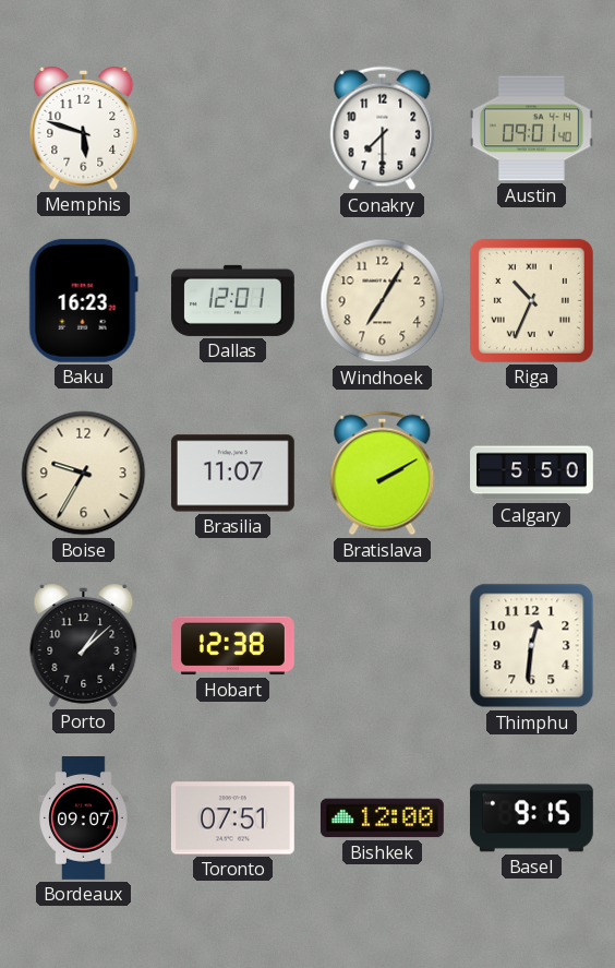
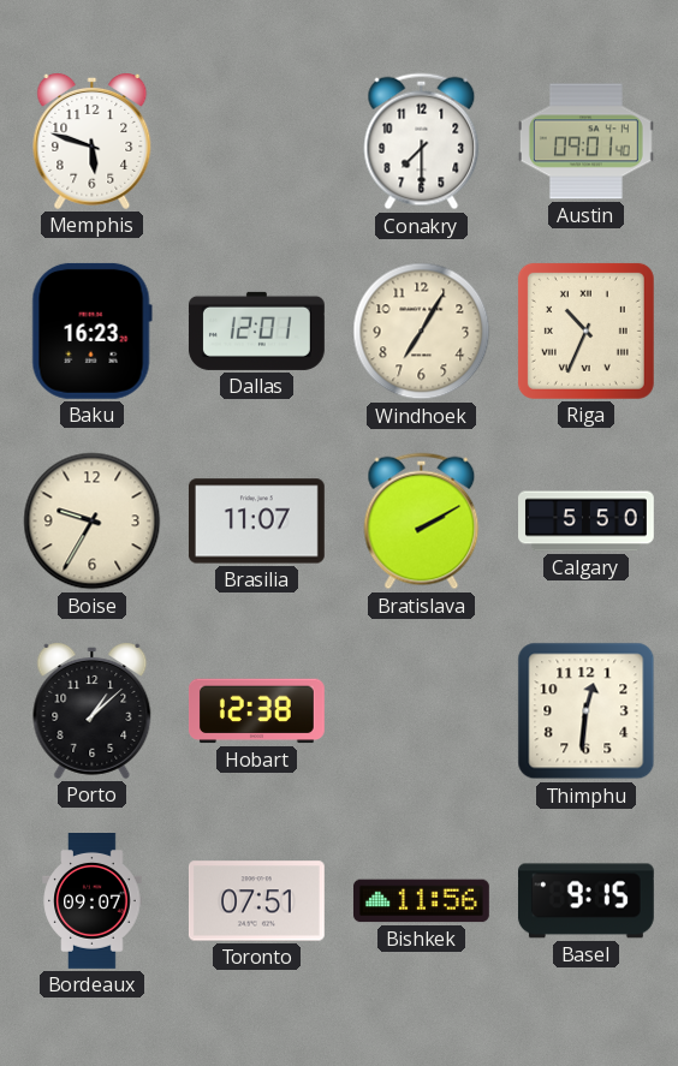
Bishkek: 12:00 -> 11:56 (421, 901)
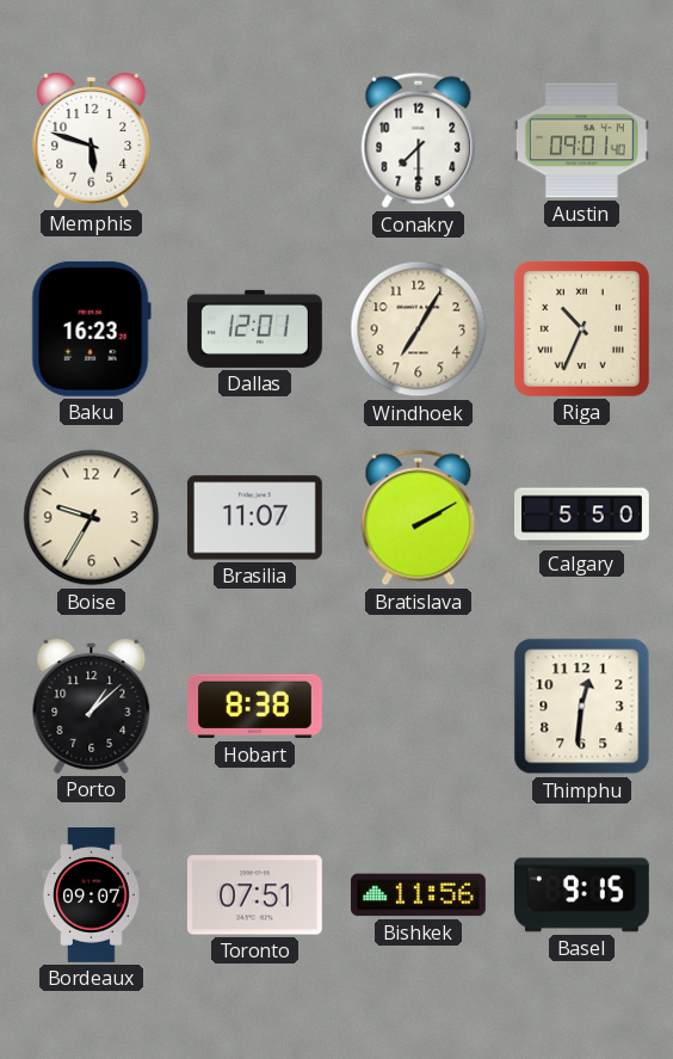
Hobart: 12:38 -> 8:38 (254, 707)
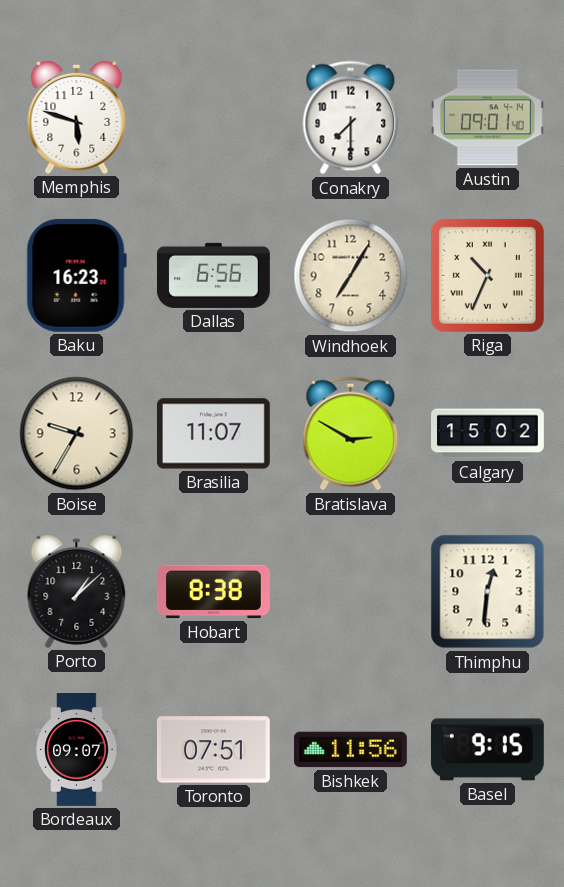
Dallas: 12:01 -> 6:56 (213, 275)
Bratislava: 2:10 -> 2:50 (351, 434)
Calgary: 5:50 -> 15:02 (488, 434)
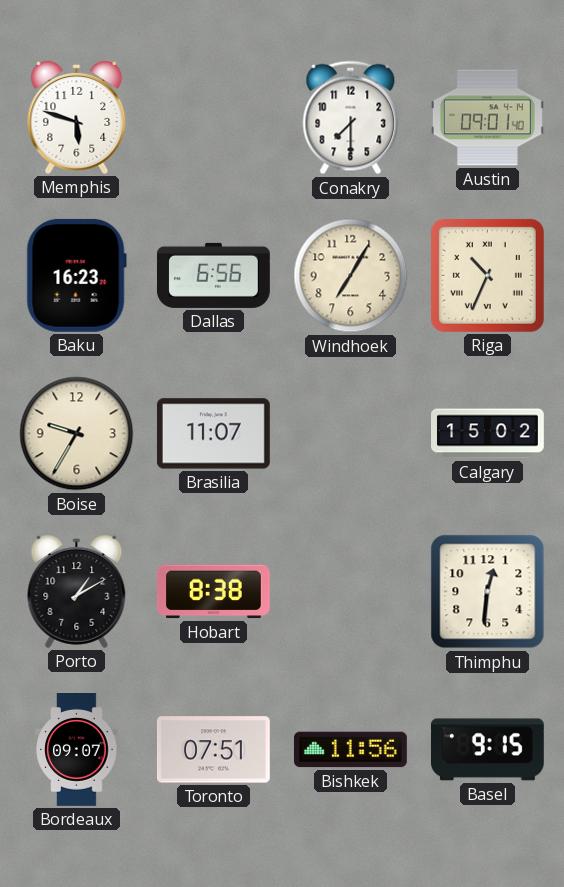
Bratislava: 2:50 -> none (351, 434)
Porto: 1:08 -> 1:10 (77, 591)
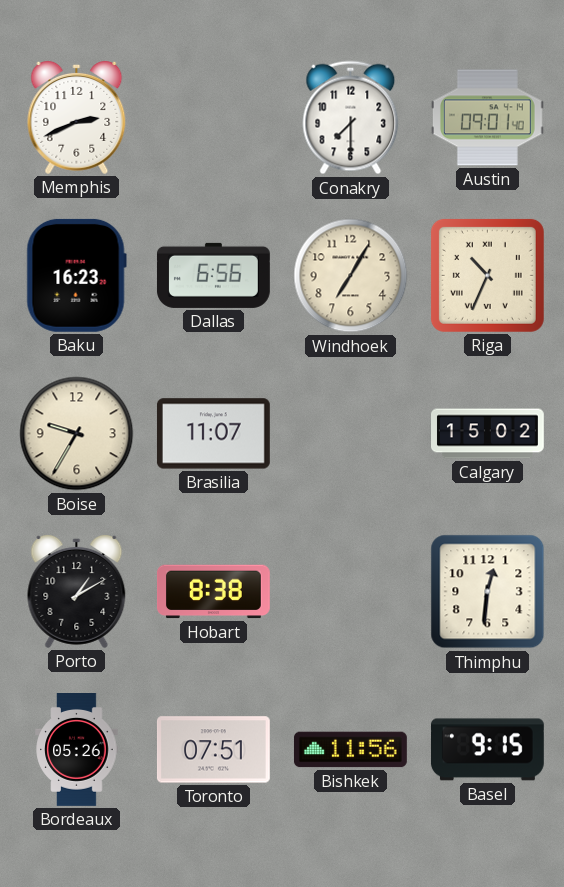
Memphis: 5:48 -> 2:41 (77, 117)
Bordeaux: 09:07 -> 05:26 (77, 750)
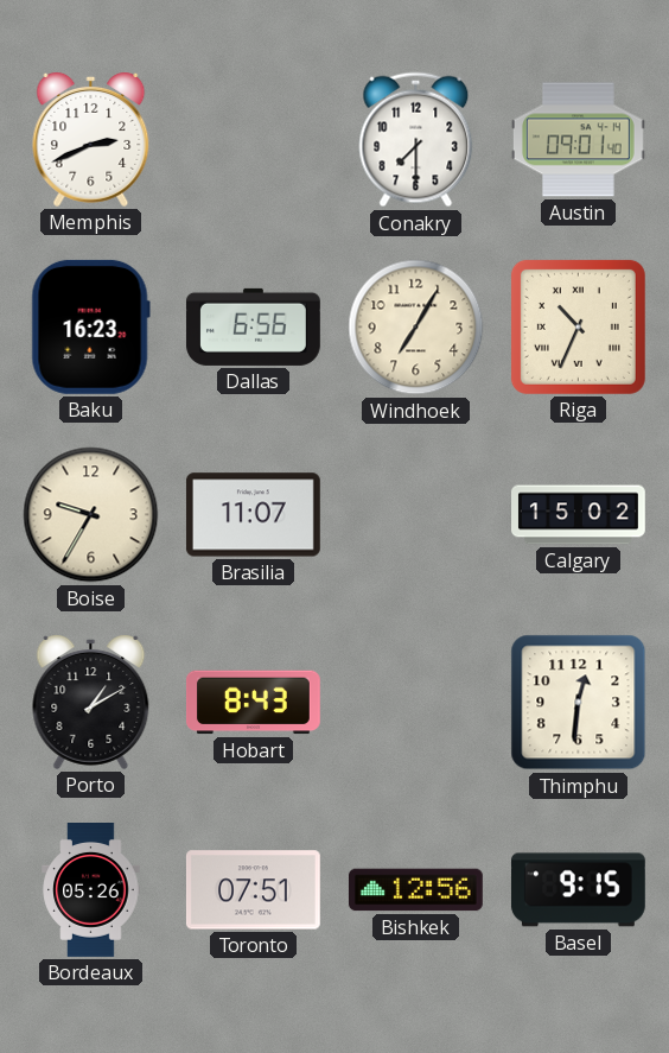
Hobart: 8:38 -> 8:43 (253, 703)
Bishkek: 11:56 -> 12:56 (415, 890)
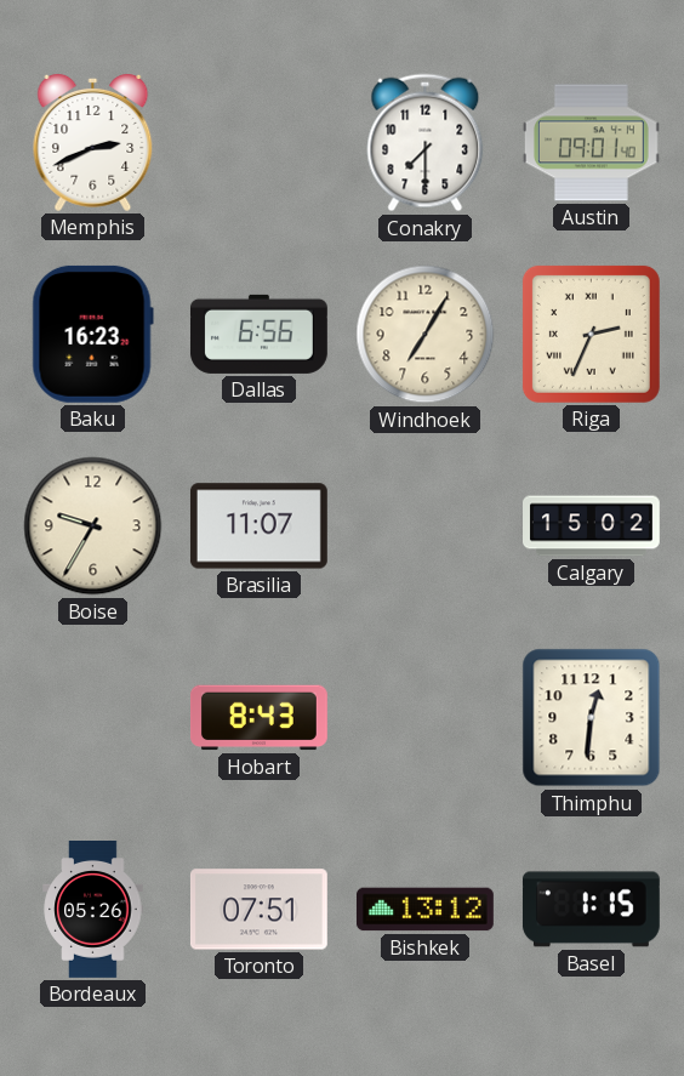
Riga: 10:34 -> 2:34 (591, 334)
Porto: 1:10 -> none (91, 702)
Bishkek: 12:56 -> 13:12 (424, 910)
Basel: 9:15 -> 1:15 (591, 910)
